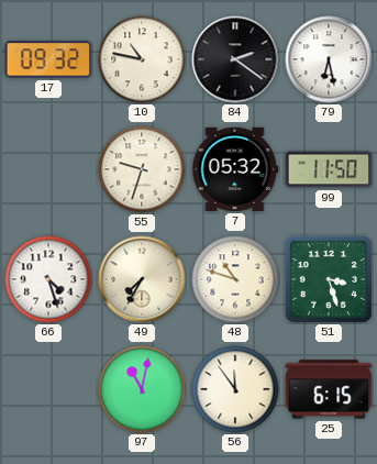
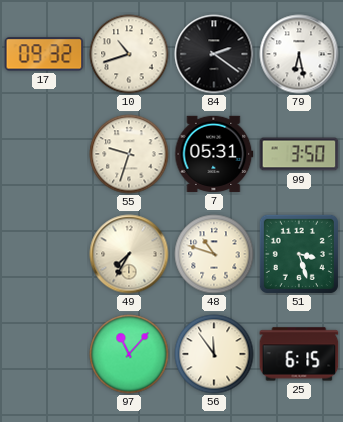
10: 10:47 -> 10:42 (129, 54)
7: 05:32 -> 05:31 (214, 154)
99: 11:50 -> 3:50 (299, 154)
66: 4:27 -> none (48, 279)
97: 11:02 -> 11:07 (129, 354)
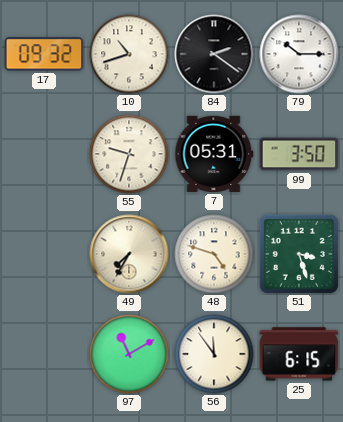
79: 6:28 -> 10:15 (299, 54)
48: 10:48 -> 4:48 (214, 254)
97: 11:07 -> 11:10 (129, 354)
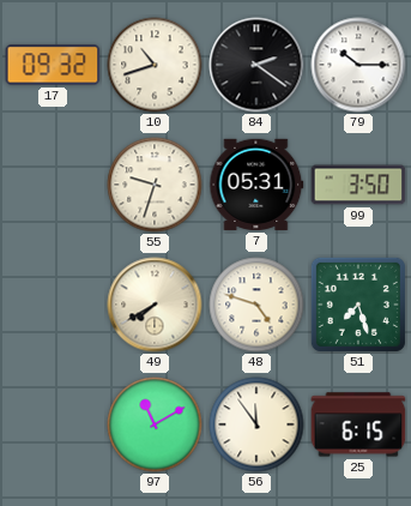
49: 7:35 -> 7:40 (155, 305)
51: 3:27 -> 7:27 (358, 305)
